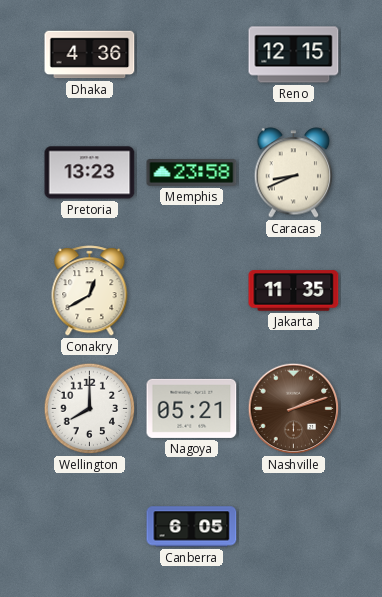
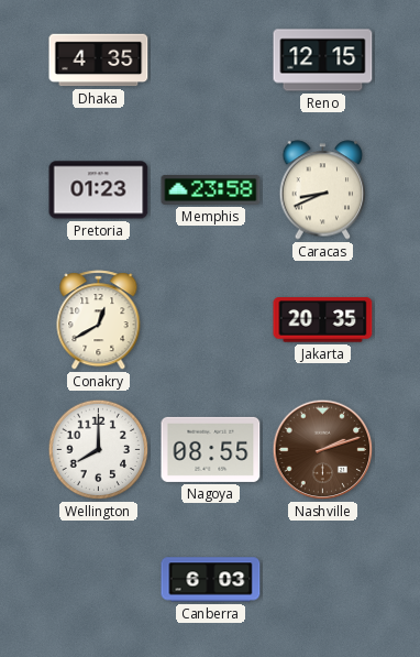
Dhaka: 4:36 -> 4:35 (99, 61)
Pretoria: 13:23 -> 01:23 (99, 190)
Jakarta: 11:35 -> 20:35 (323, 320)
Nagoya: 05:21 -> 08:55 (211, 449)
Canberra: 6:05 -> 6:03 (211, 580)
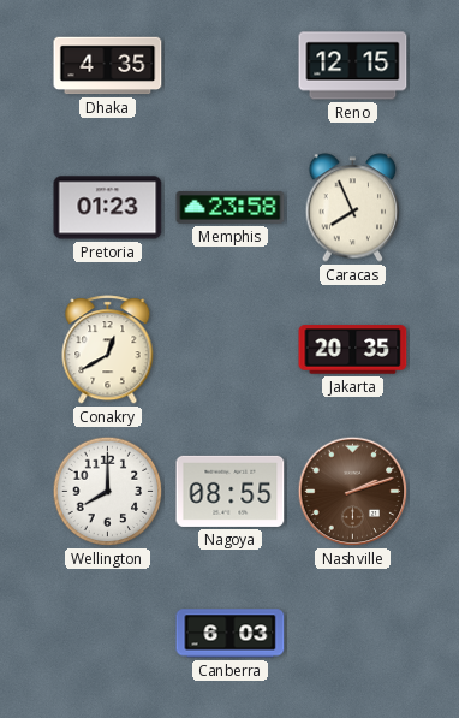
Caracas: 8:41 -> 7:56 (353, 208)
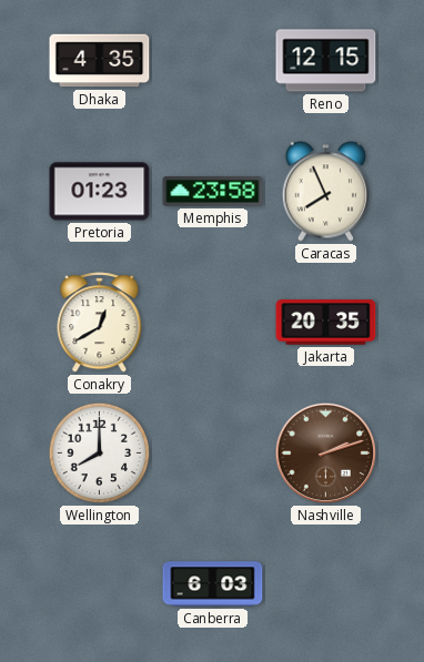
Nagoya: 08:55 -> none (231, 491)
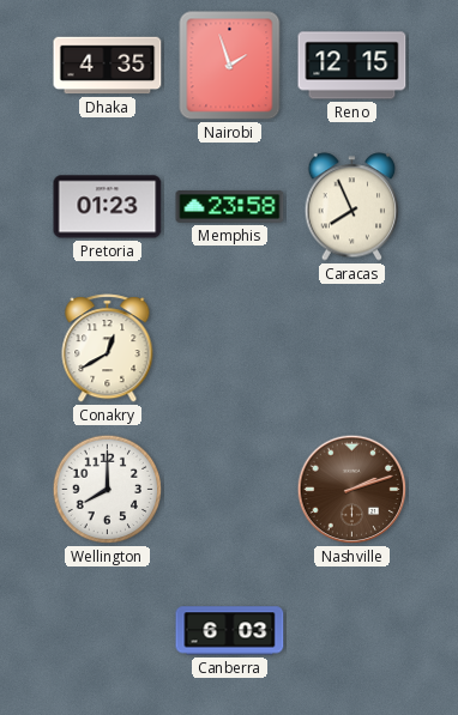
Nairobi: none -> 1:57 (230, 66)
Jakarta: 20:35 -> none (326, 323)
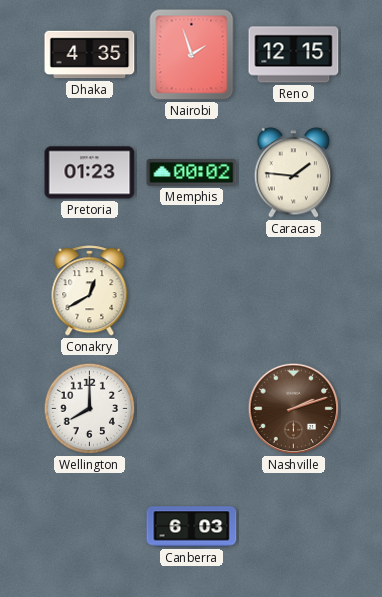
Memphis: 23:58 -> 00:02 (192, 173)
Caracas: 7:56 -> 1:46 (294, 173)
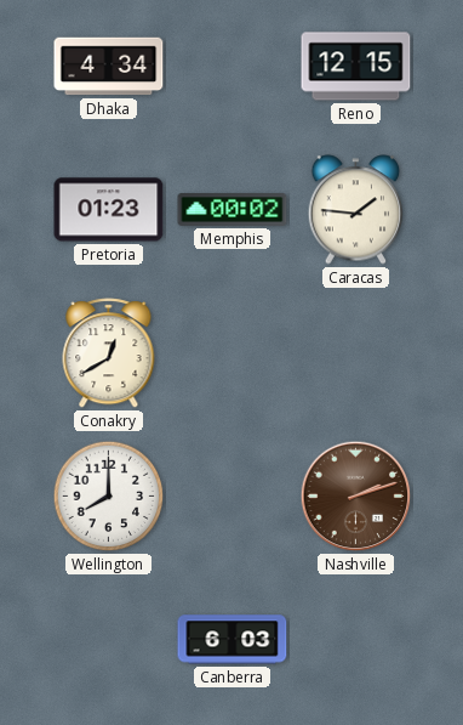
Dhaka: 4:35 -> 4:34 (109, 67)
Nairobi: 1:57 -> none (192, 55)
